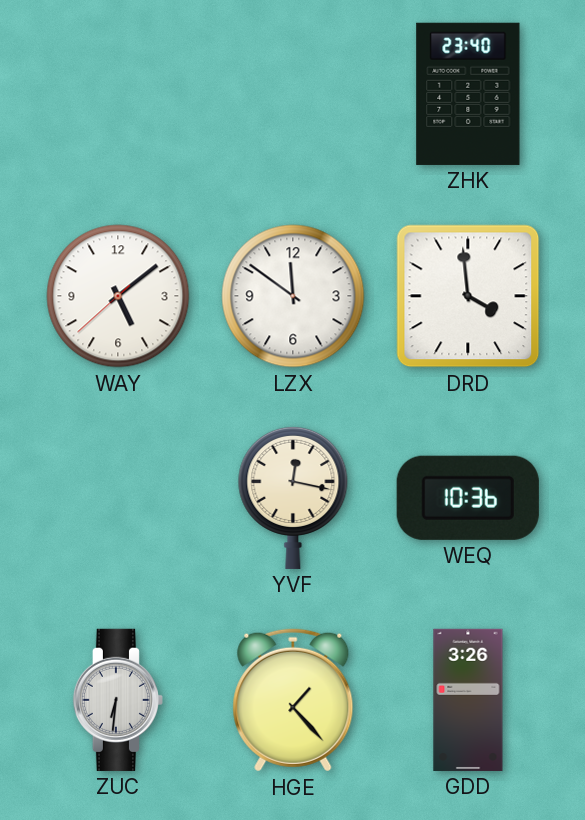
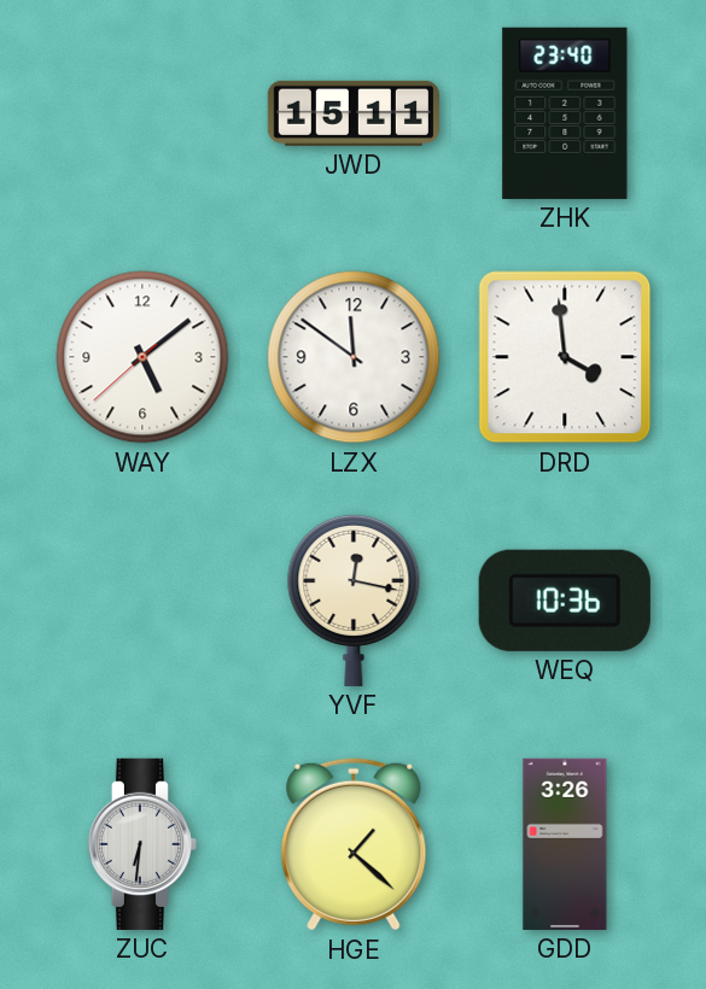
JWD: none -> 15:11 (354, 113)
HGE: 1:23 -> 1:22 (354, 844)
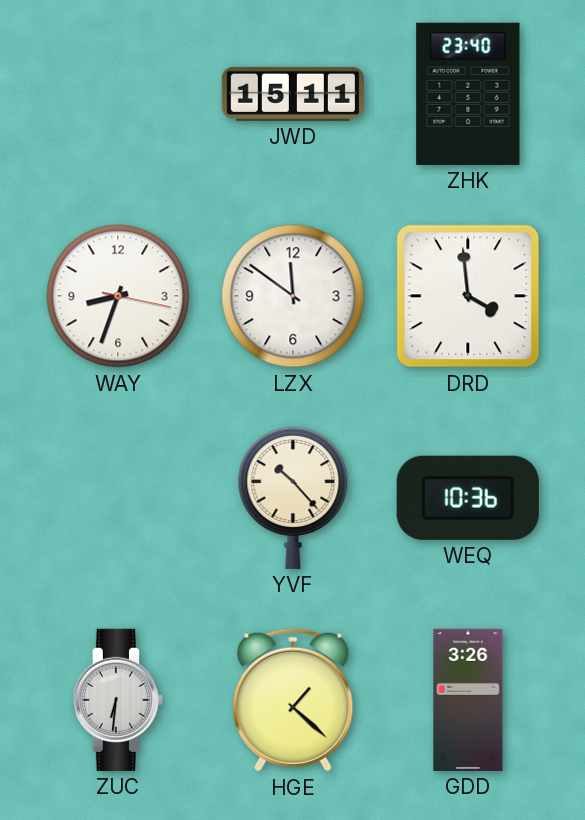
WAY: 5:08 -> 8:33 (118, 296)
YVF: 12:17 -> 10:23 (293, 497)
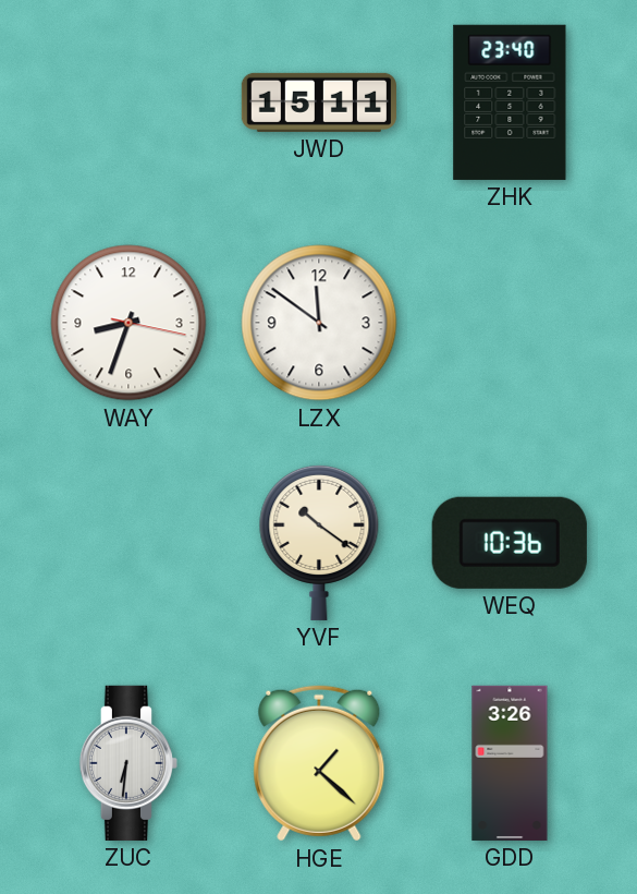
DRD: 3:59 -> none (468, 296)
YVF: 10:23 -> 10:21 (319, 542)
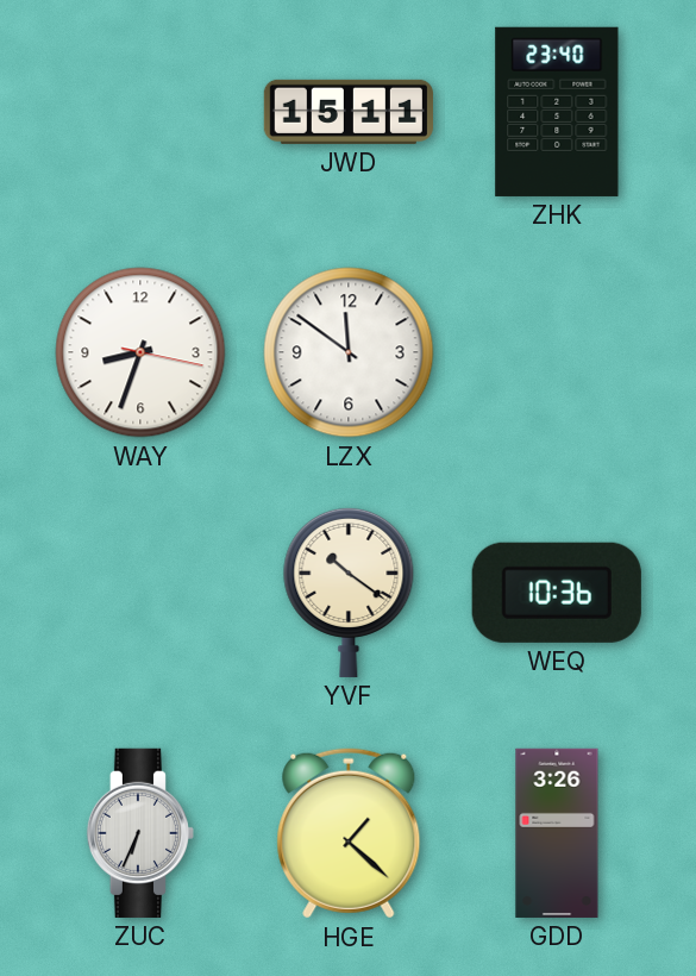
ZUC: 6:31 -> 6:34 (140, 833)
